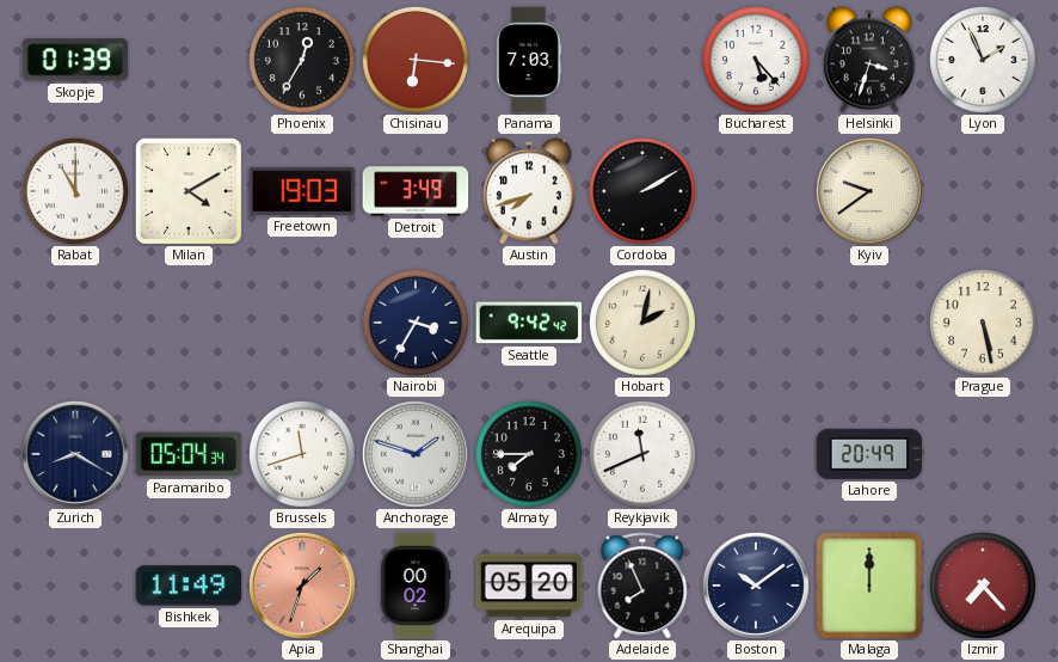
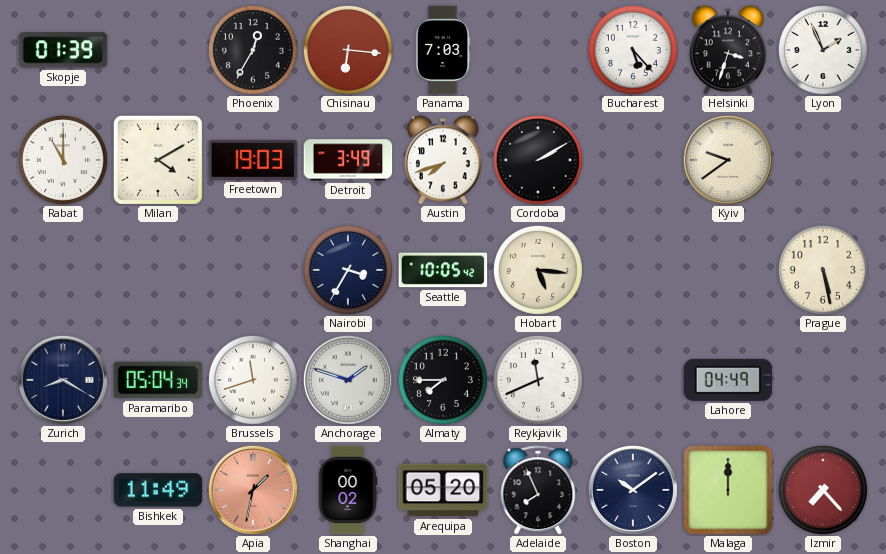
Seattle: 9:42 -> 10:05 (443, 270)
Hobart: 2:02 -> 5:16 (538, 270)
Lahore: 20:49 -> 04:49 (728, 380)
Apia: 1:33 -> 1:32 (253, 490)
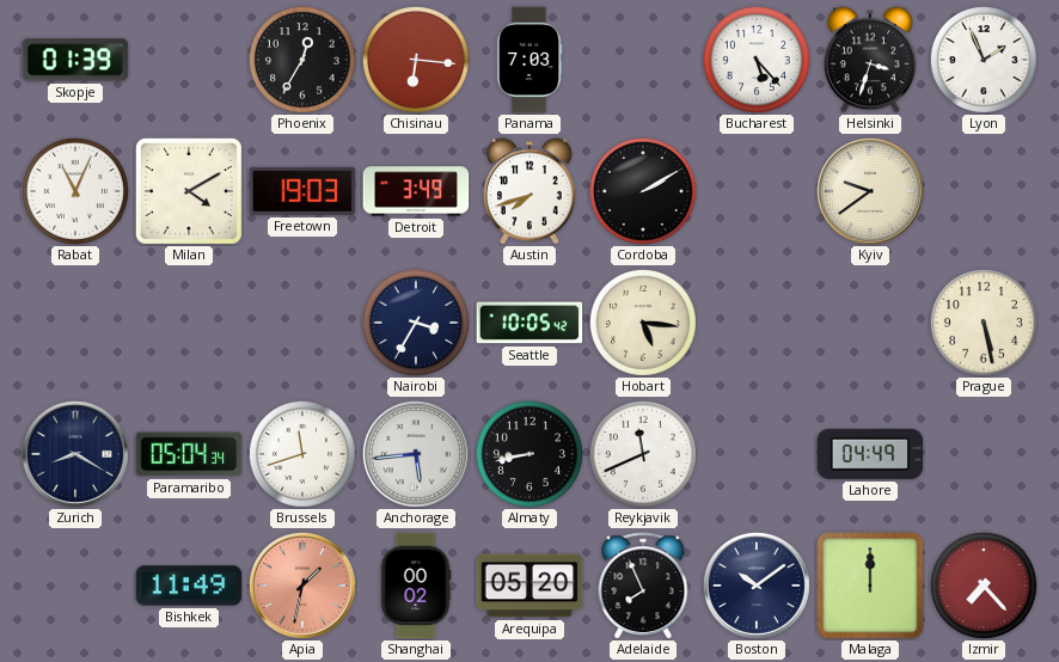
Rabat: 11:00 -> 11:04 (75, 191)
Anchorage: 1:48 -> 5:44 (416, 454)
Almaty: 7:45 -> 8:43 (529, 454)
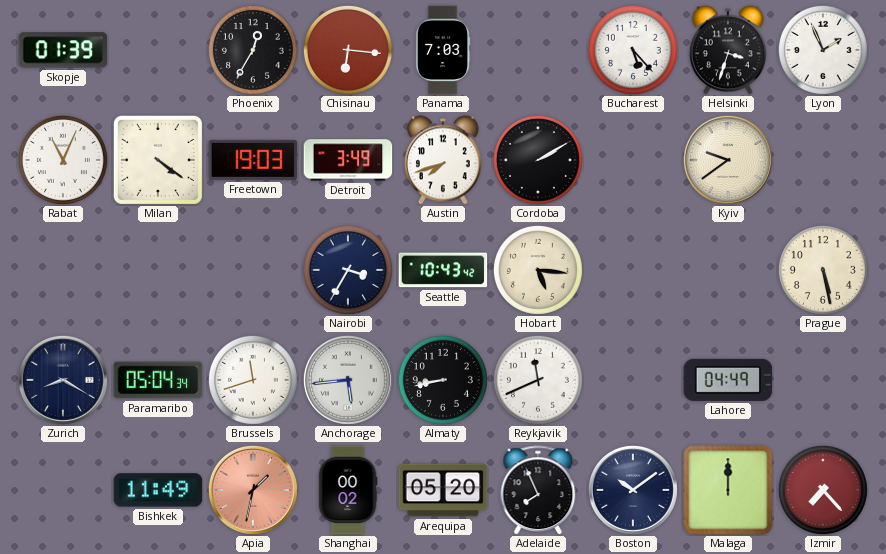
Milan: 4:10 -> 4:21 (158, 160)
Seattle: 10:05 -> 10:43 (443, 270)
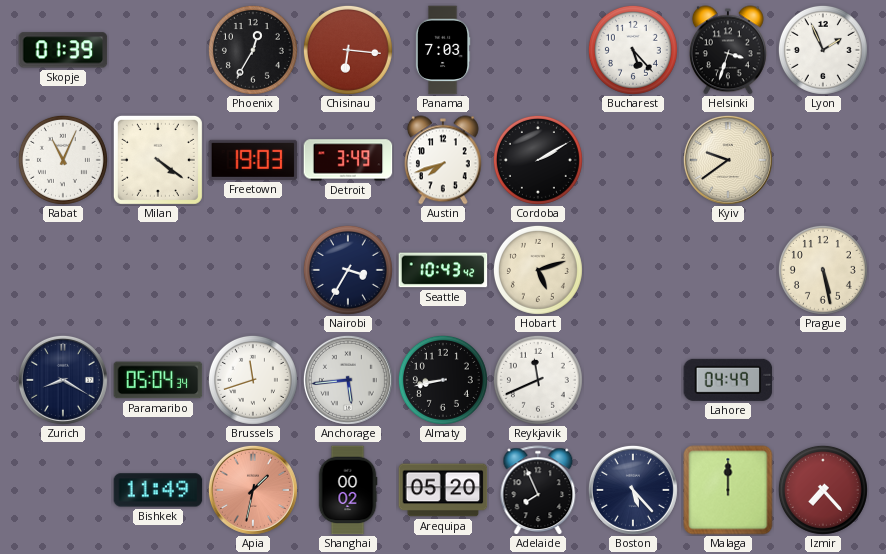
Hobart: 5:16 -> 5:12 (538, 270)
Boston: 10:09 -> 5:23 (633, 490)
